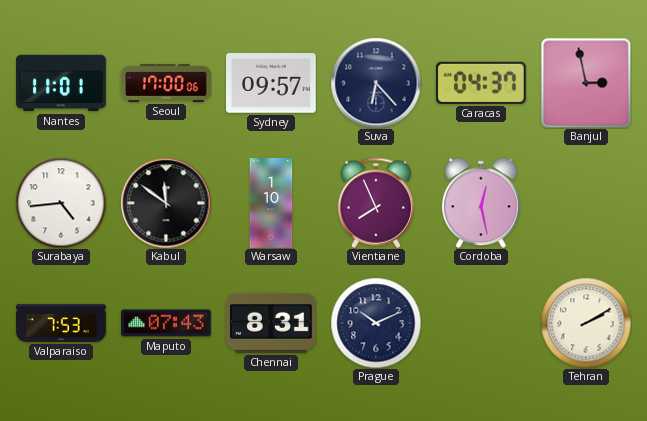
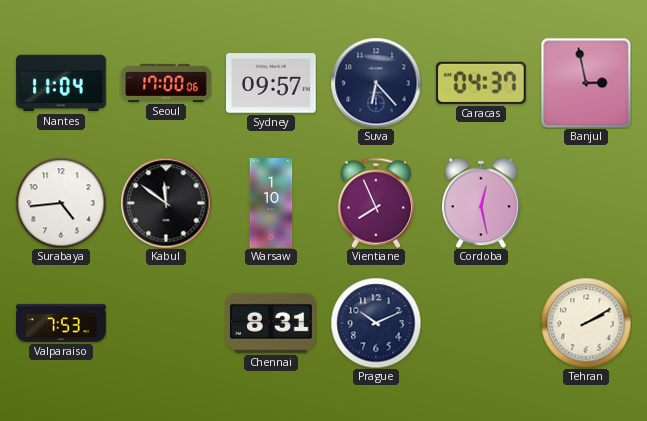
Nantes: 11:01 -> 11:04 (62, 83)
Maputo: 07:43 -> none (167, 323)
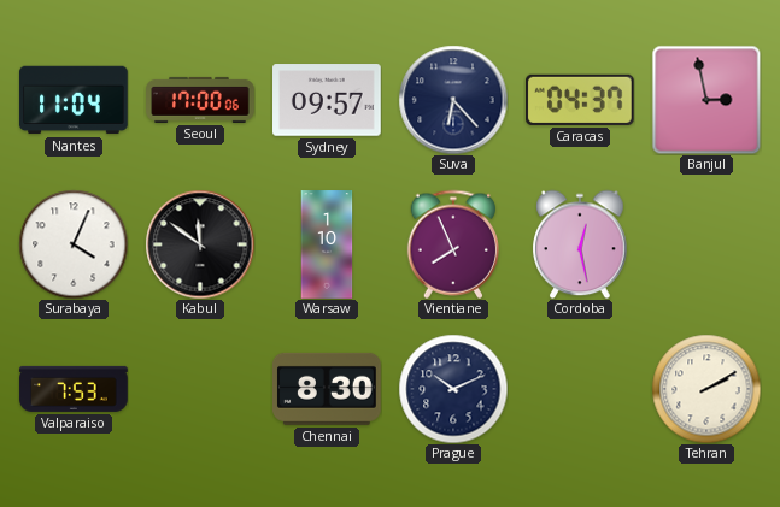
Surabaya: 4:44 -> 4:04 (74, 244)
Chennai: 8:31 -> 8:30 (328, 389)
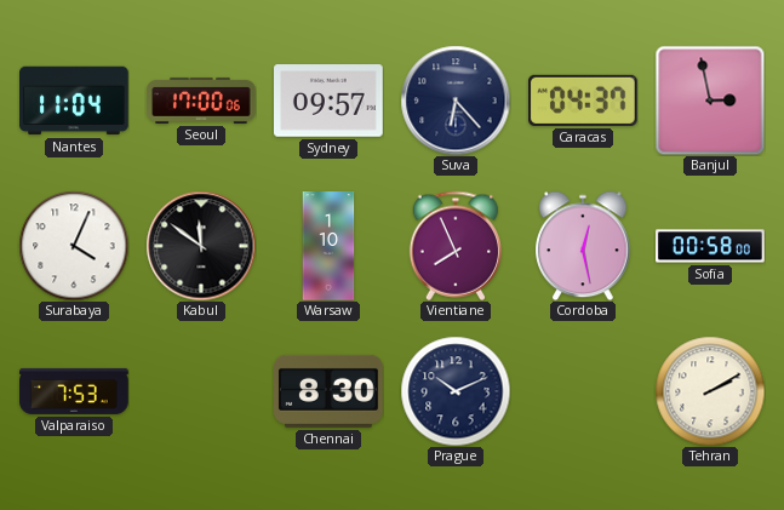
Sofia: none -> 00:58 (711, 246)
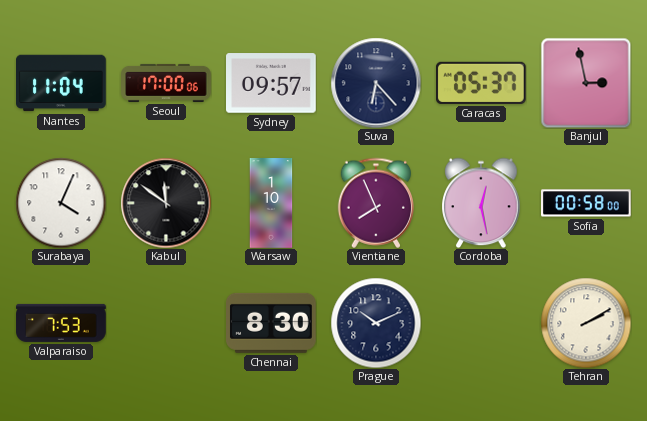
Caracas: 04:37 -> 05:37 (481, 83)
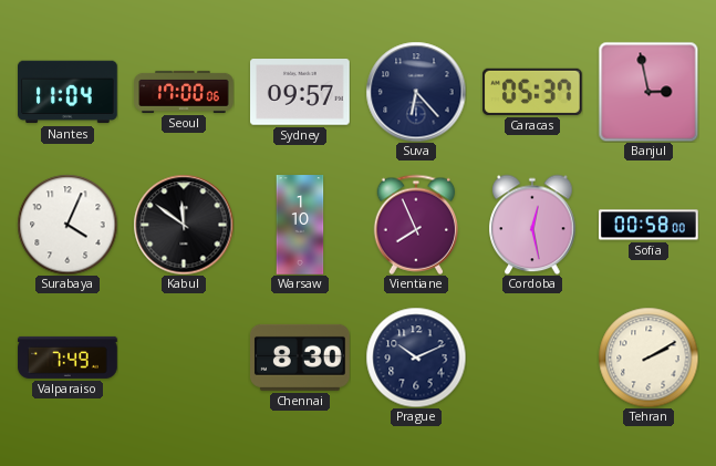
Valparaiso: 7:53 -> 7:49 (68, 358)
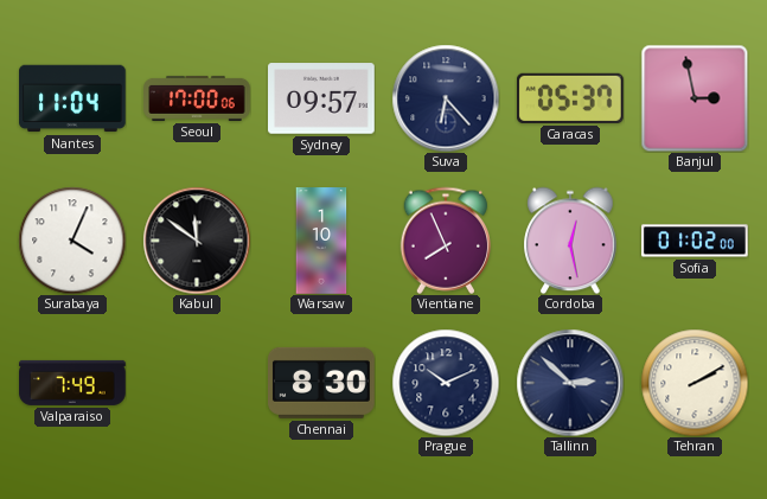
Sofia: 00:58 -> 01:02 (696, 241)
Tallinn: none -> 2:52 (570, 383)
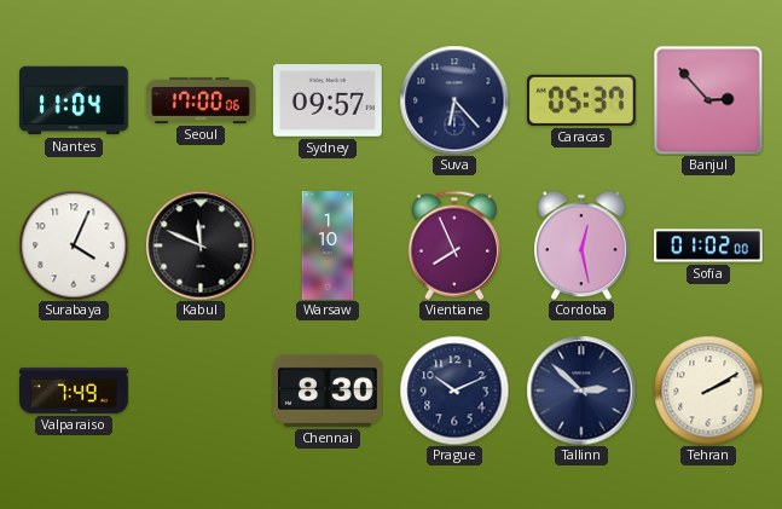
Banjul: 2:58 -> 2:53 (708, 100)
Kabul: 11:51 -> 11:49 (201, 245)
